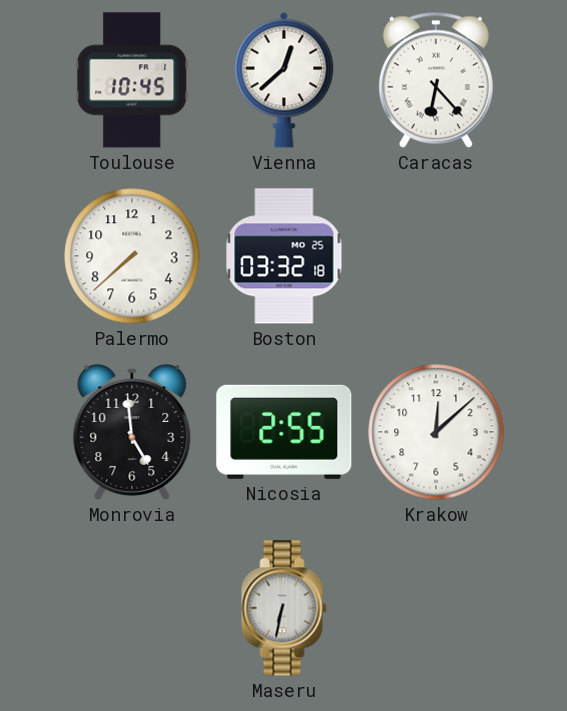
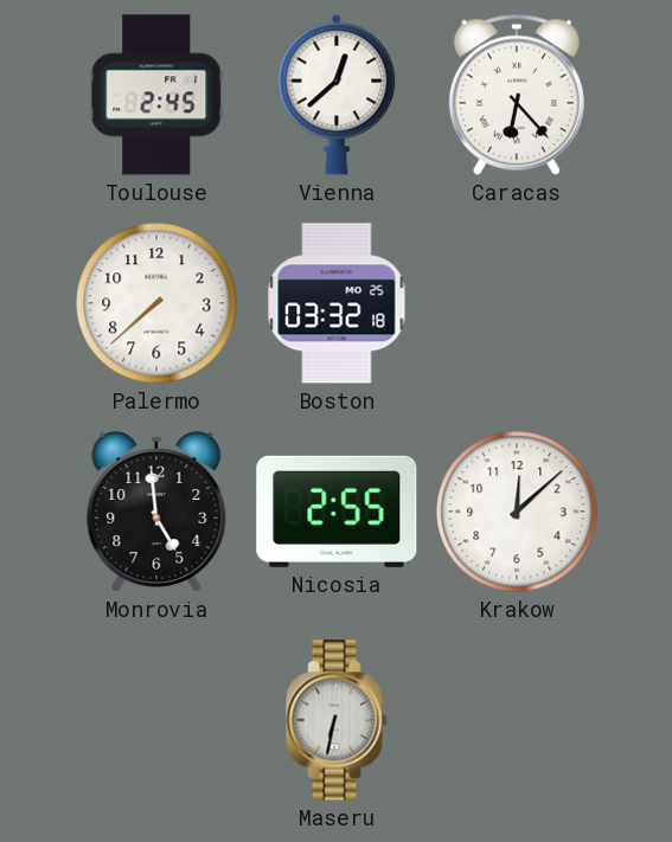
Toulouse: 10:45 -> 2:45 (156, 95)
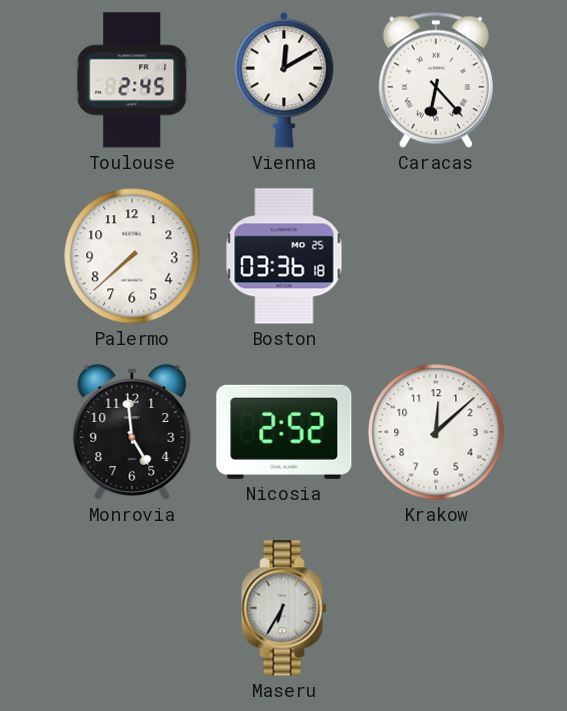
Vienna: 12:38 -> 12:10 (284, 80)
Boston: 03:32 -> 03:36 (284, 256)
Nicosia: 2:55 -> 2:52 (284, 432)
Maseru: 6:32 -> 6:35 (284, 608)
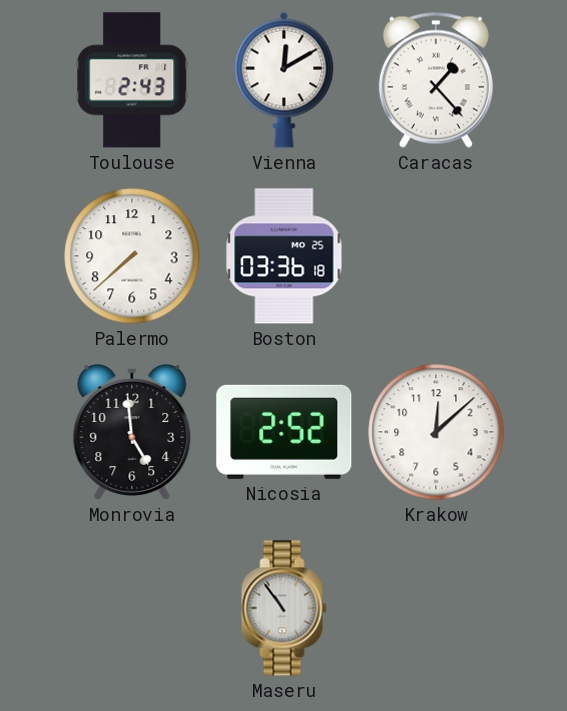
Toulouse: 2:45 -> 2:43 (132, 80)
Caracas: 6:23 -> 1:23 (436, 80)
Maseru: 6:35 -> 10:54 (284, 608)
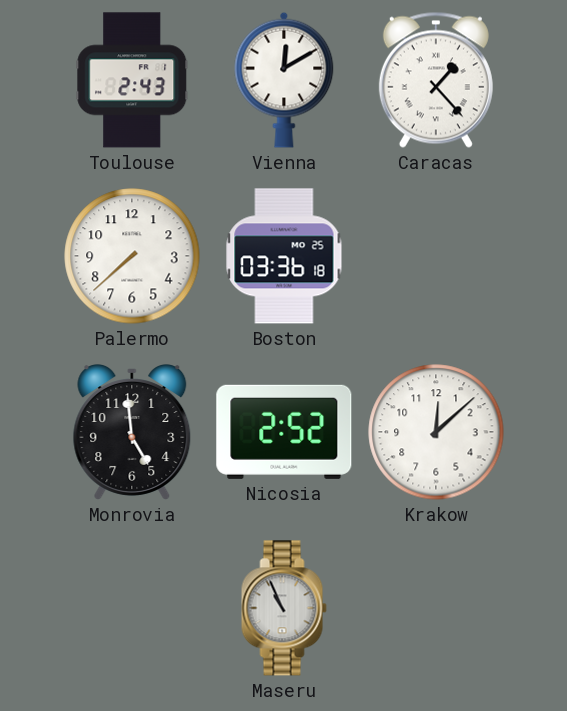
Maseru: 10:54 -> 10:56 (284, 608)
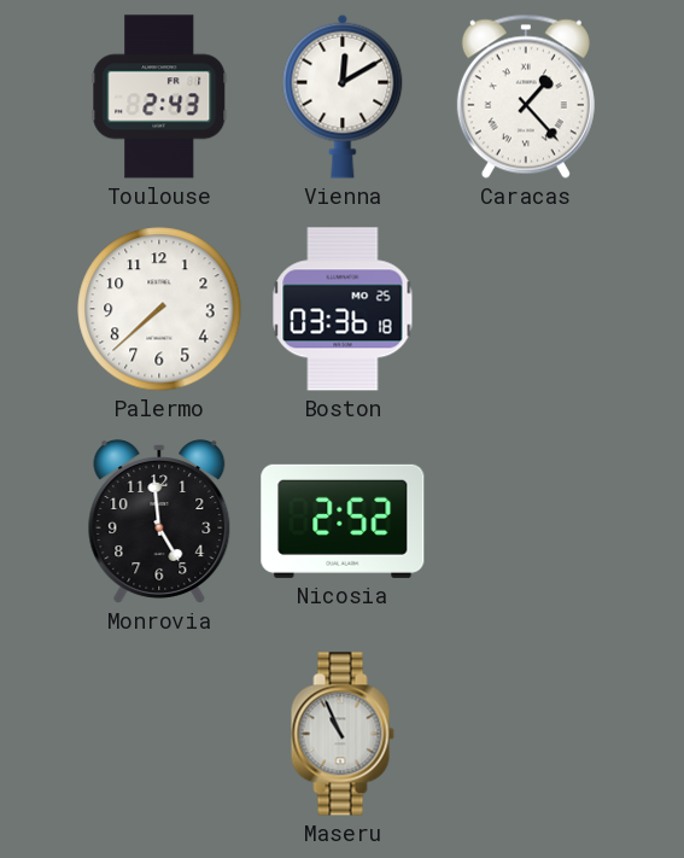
Krakow: 12:08 -> none (436, 432)
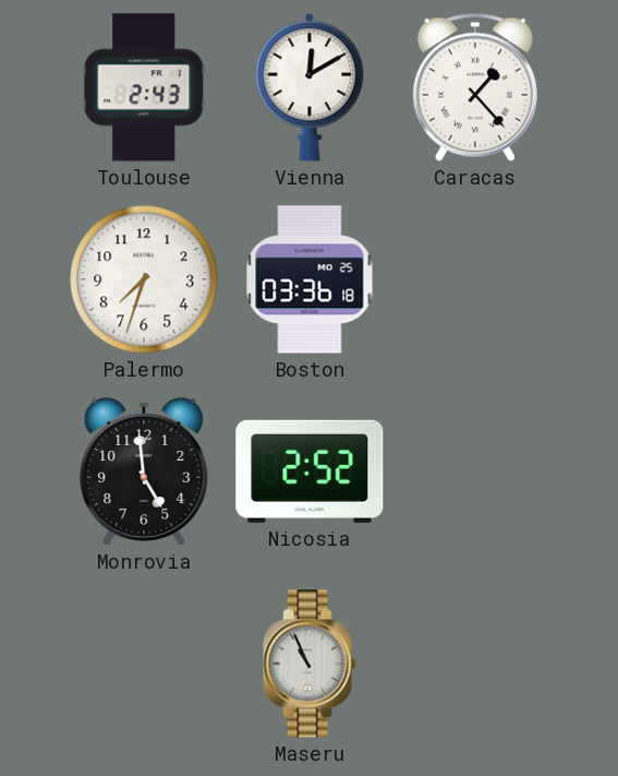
Palermo: 7:38 -> 7:33 (144, 279)
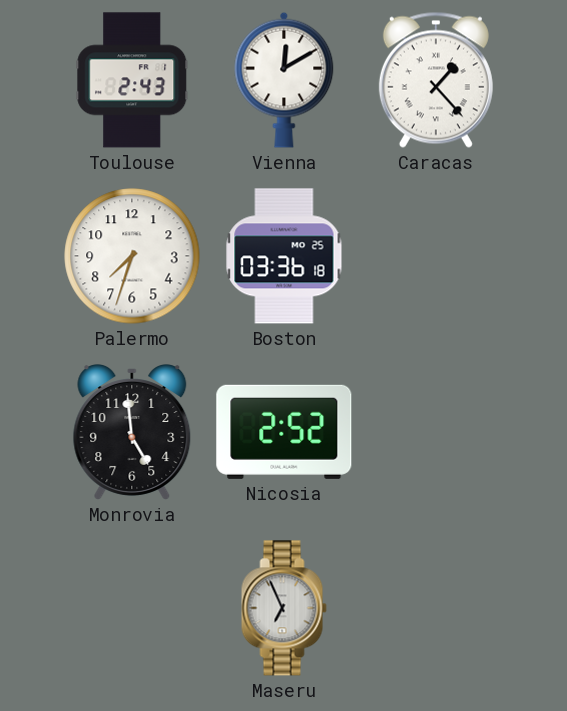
Maseru: 10:56 -> 6:56 (284, 608)
